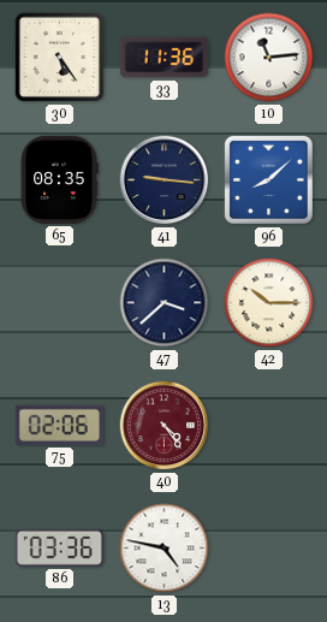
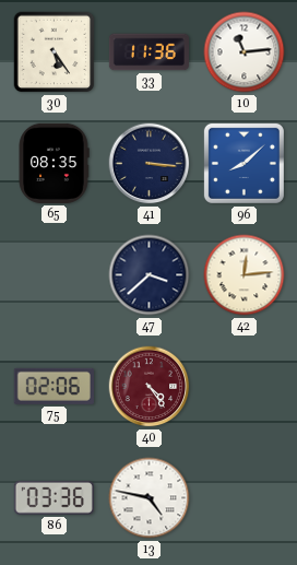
41: 9:16 -> 3:16 (150, 164)
42: 10:15 -> 12:14 (245, 275)
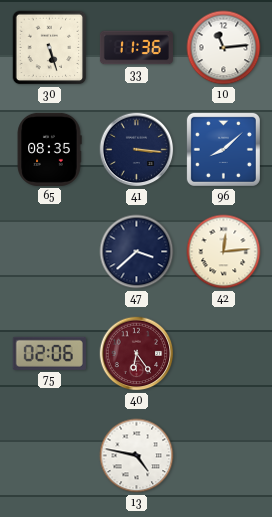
30: 5:24 -> 5:27 (50, 48)
40: 4:24 -> 6:24 (137, 354)
86: 03:36 -> none (54, 497)
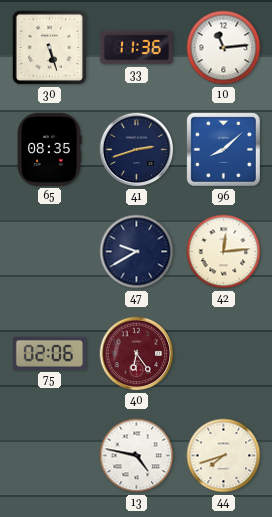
41: 3:16 -> 2:42 (137, 150)
47: 3:38 -> 9:40 (137, 252)
44: none -> 7:42 (224, 456)
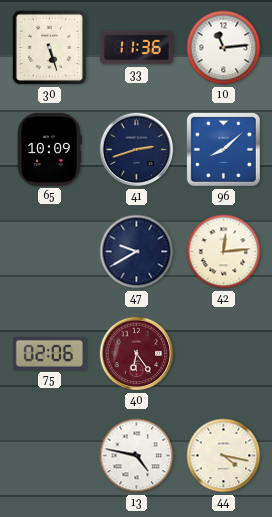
65: 08:35 -> 10:09 (49, 149)
44: 7:42 -> 4:17 (224, 456)
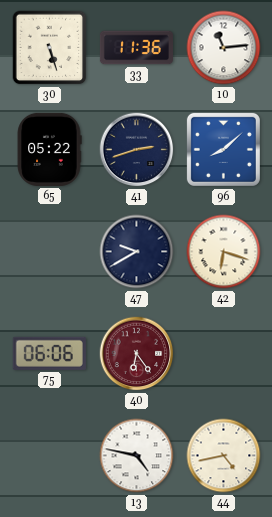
65: 10:09 -> 05:22 (49, 149)
42: 12:14 -> 6:18 (224, 252)
75: 02:06 -> 06:06 (49, 353)
44: 4:17 -> 4:43 (224, 456)
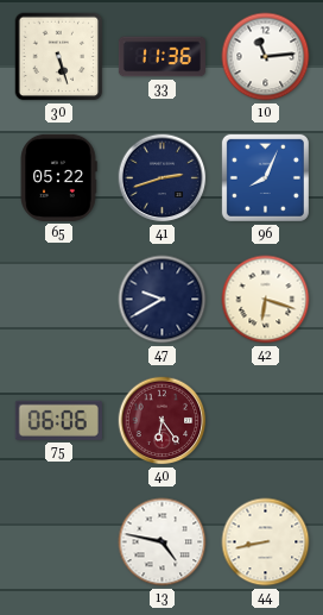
96: 8:08 -> 8:04 (265, 177)
44: 4:43 -> 8:43 (266, 542)
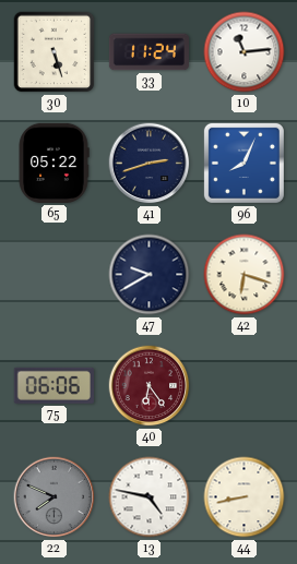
33: 11:36 -> 11:24 (148, 52)
22: none -> 7:49 (55, 497)
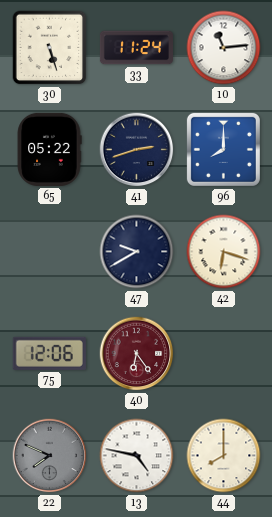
96: 8:04 -> 8:00 (223, 149)
75: 06:06 -> 12:06 (49, 353)
44: 8:43 -> 8:00 (224, 456)
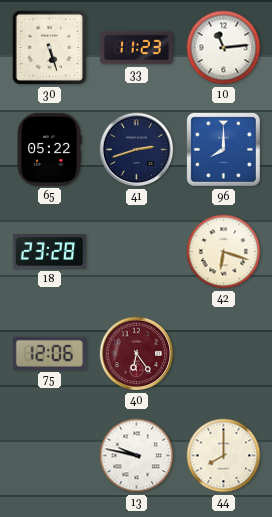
33: 11:24 -> 11:23 (136, 48)
18: none -> 23:28 (49, 252)
47: 9:40 -> none (137, 252)
22: 7:49 -> none (50, 456)
13: 4:47 -> 9:47 (137, 456)
